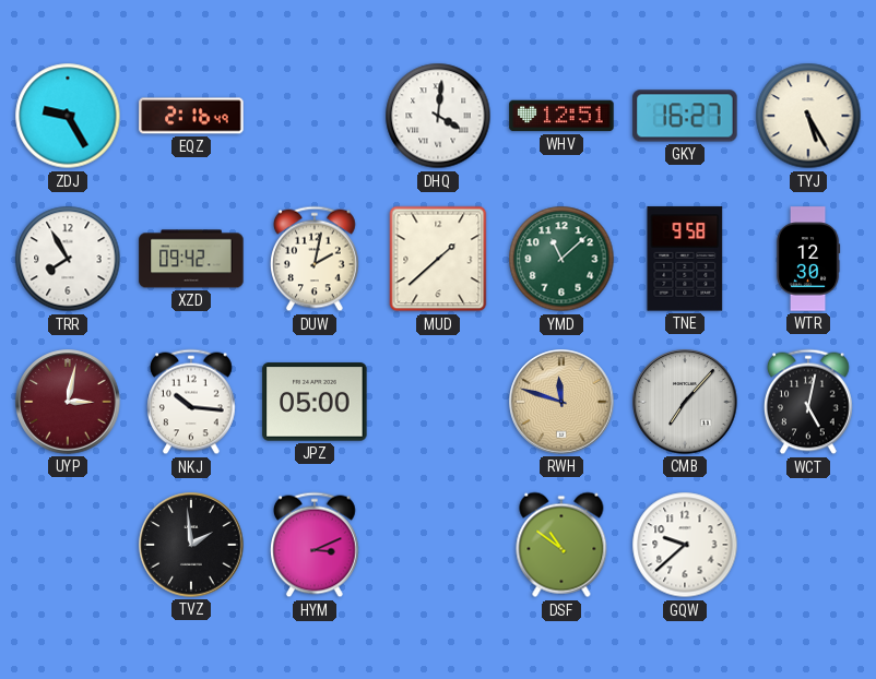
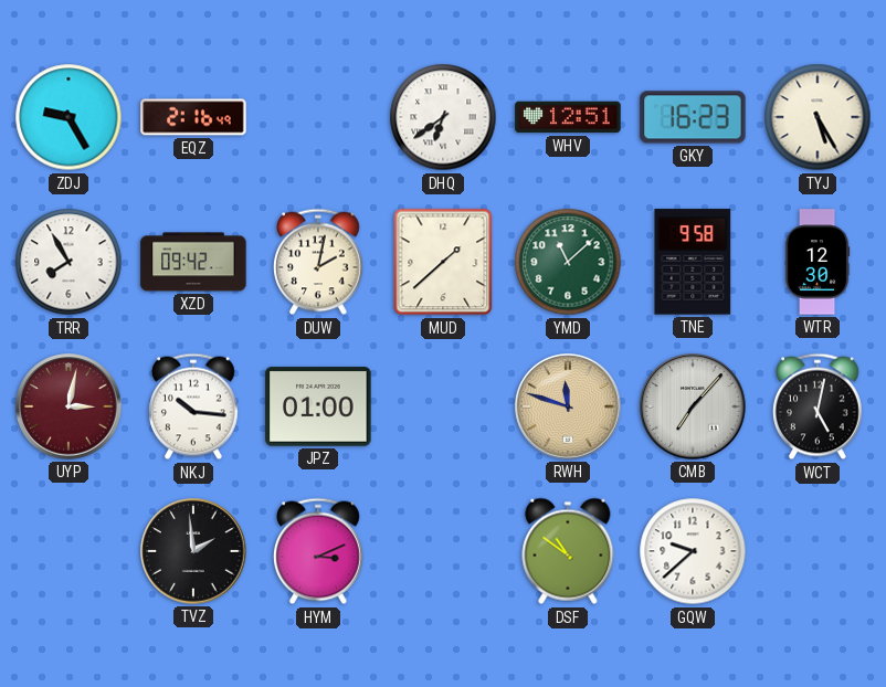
DHQ: 4:01 -> 6:39 (443, 117)
GKY: 16:27 -> 16:23 (693, 117)
JPZ: 05:00 -> 01:00 (318, 406)
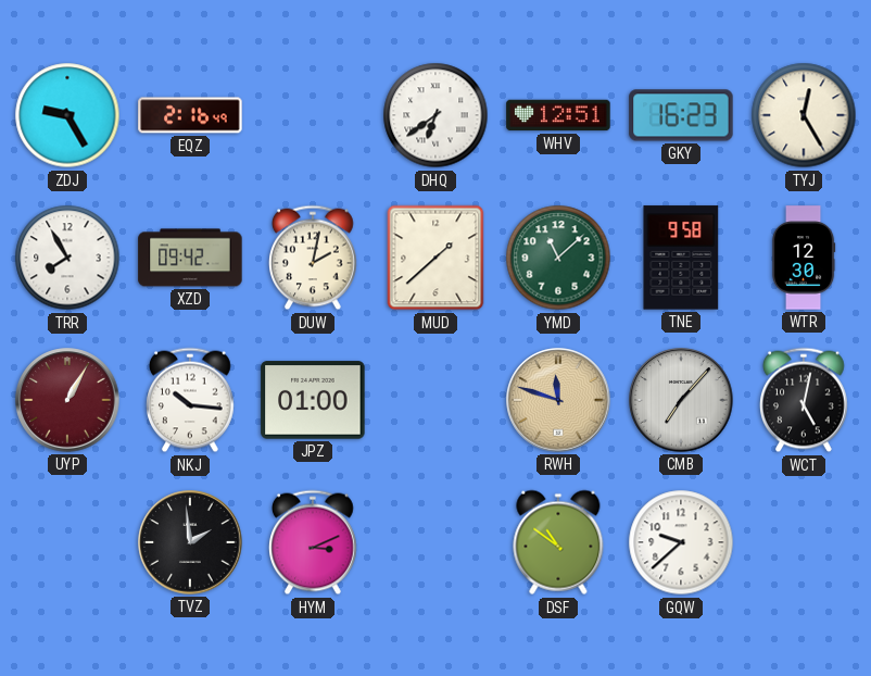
TYJ: 5:25 -> 12:25 (804, 115)
UYP: 3:02 -> 1:05 (67, 400)
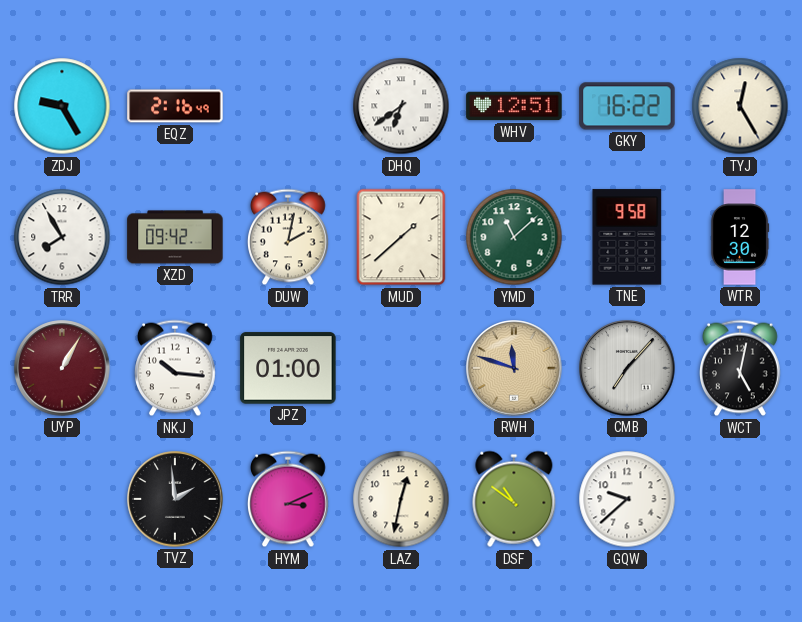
GKY: 16:23 -> 16:22 (627, 106)
LAZ: none -> 12:32 (401, 499)
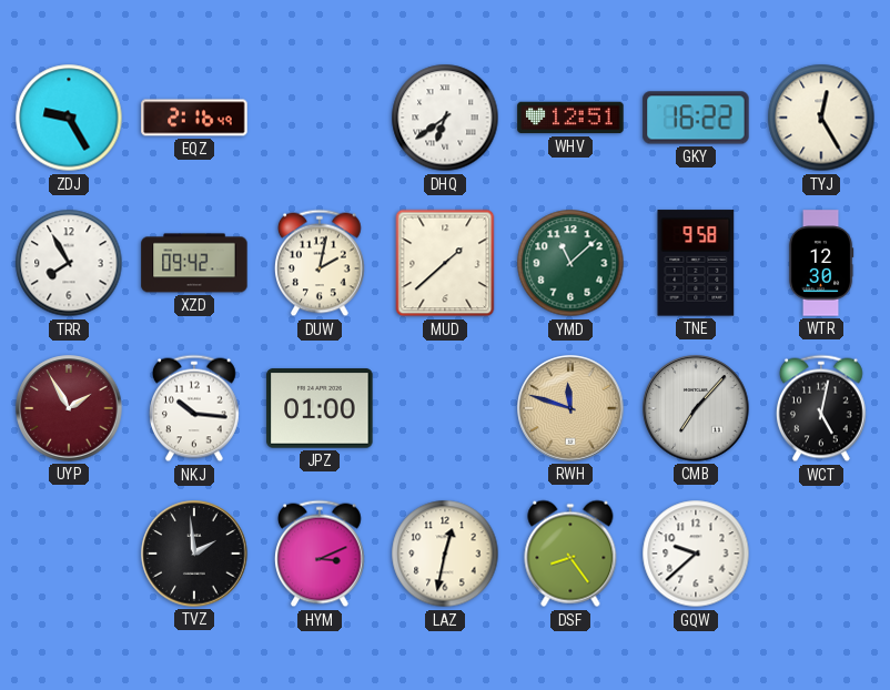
UYP: 1:05 -> 1:55 (69, 408)
DSF: 10:51 -> 8:24 (570, 554)
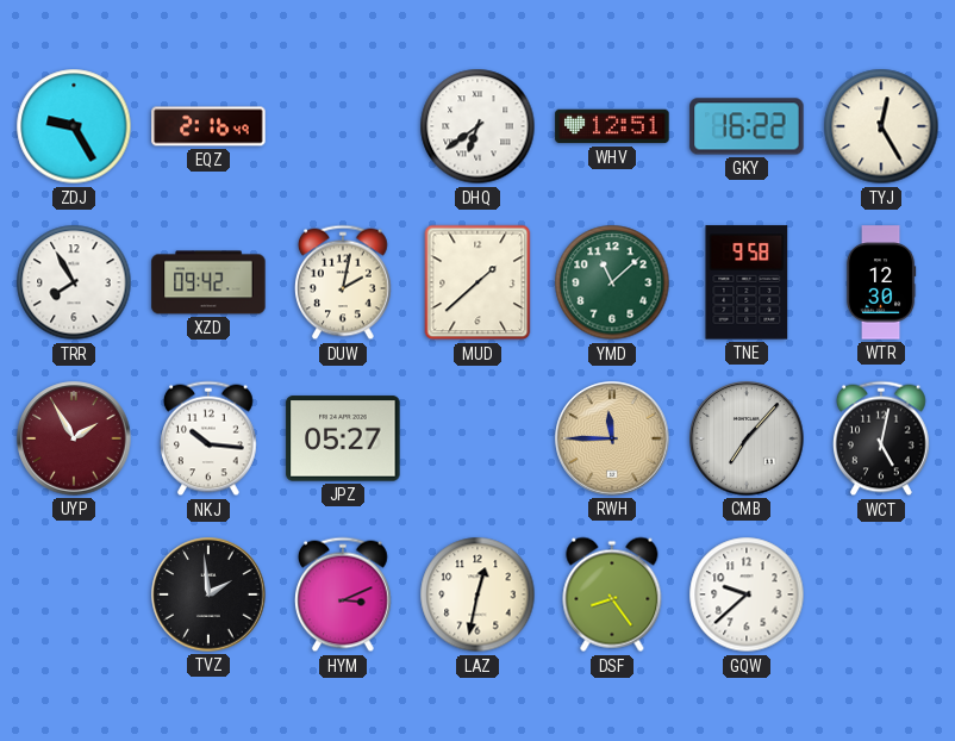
JPZ: 01:00 -> 05:27 (343, 438)
RWH: 11:48 -> 11:45 (612, 438)
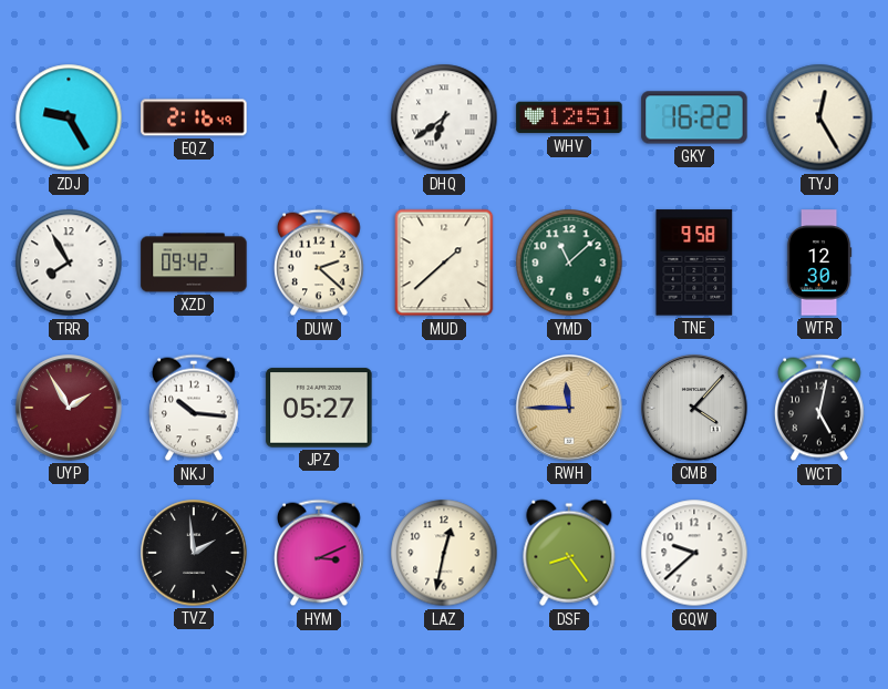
DUW: 2:02 -> 2:22 (320, 263)
CMB: 7:07 -> 4:07 (694, 408)
